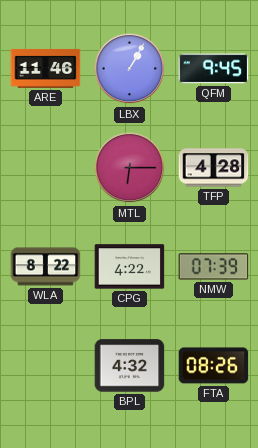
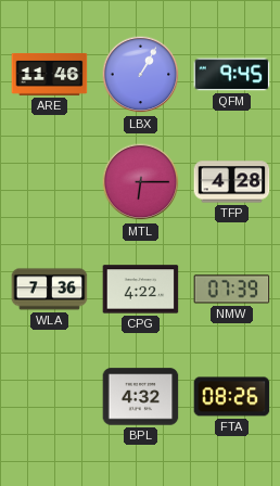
WLA: 8:22 -> 7:36 (50, 290)
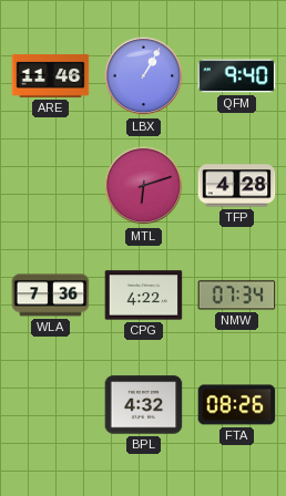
QFM: 9:45 -> 9:40 (237, 76)
MTL: 6:15 -> 6:12 (144, 186)
NMW: 07:39 -> 07:34 (237, 296)
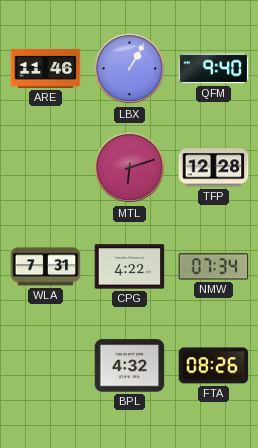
TFP: 4:28 -> 12:28 (214, 168)
WLA: 7:36 -> 7:31 (46, 267)
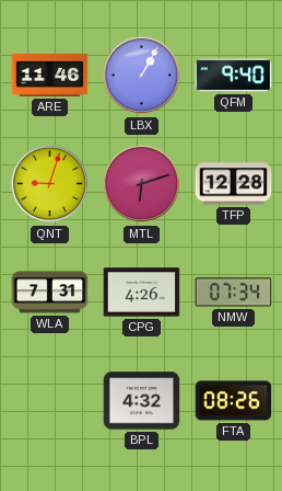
QNT: none -> 9:03 (50, 184)
CPG: 4:22 -> 4:26 (142, 293)
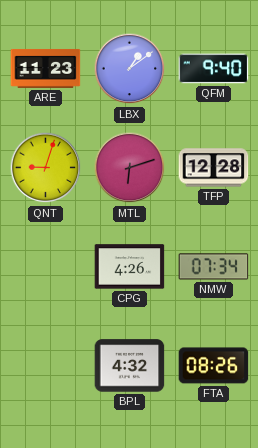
ARE: 11:46 -> 11:23 (46, 68)
LBX: 1:05 -> 1:09 (130, 69)
WLA: 7:31 -> none (50, 293)
